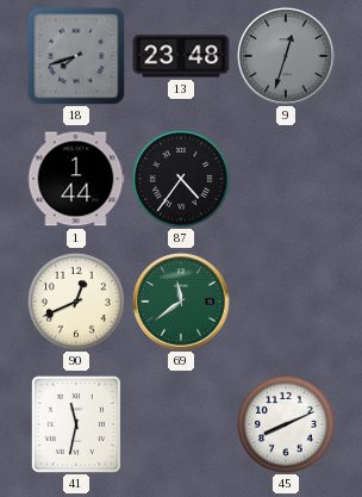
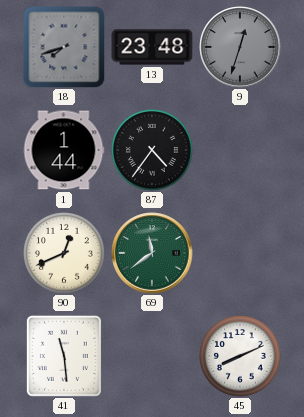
41: 11:32 -> 11:29 (64, 356)
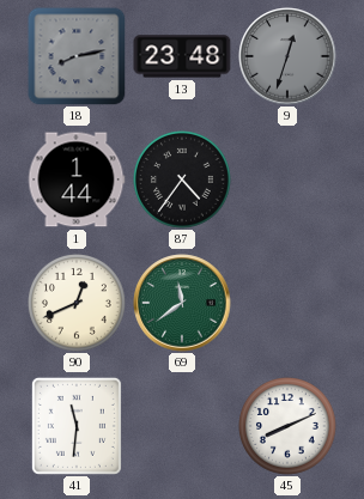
18: 7:42 -> 8:13 (77, 56)
41: 11:29 -> 11:31 (77, 426)
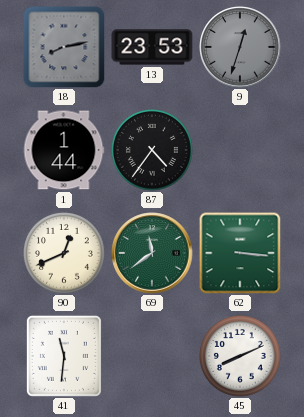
13: 23:48 -> 23:53 (152, 47)
62: none -> 3:16 (240, 253)
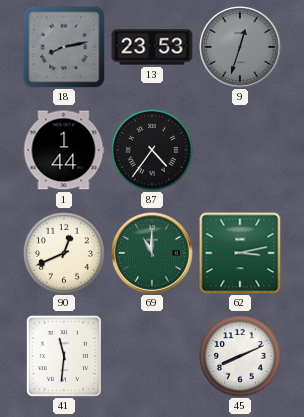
69: 11:39 -> 11:00 (152, 253)
62: 3:16 -> 3:13 (240, 253)
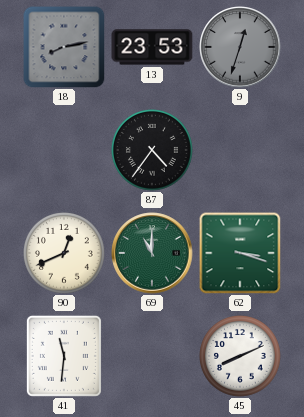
1: 1:44 -> none (64, 150)
62: 3:13 -> 3:18 (240, 253)
